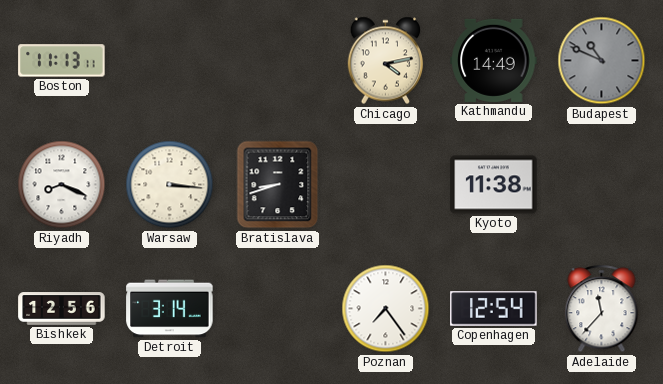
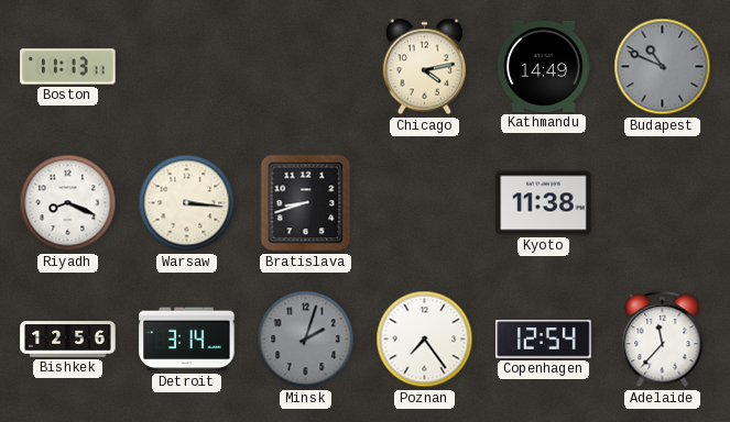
Minsk: none -> 2:03 (306, 340)
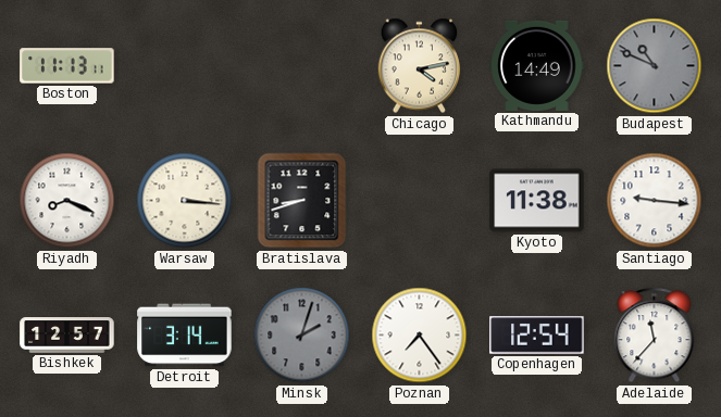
Santiago: none -> 9:16 (655, 201)
Bishkek: 12:56 -> 12:57 (67, 336)
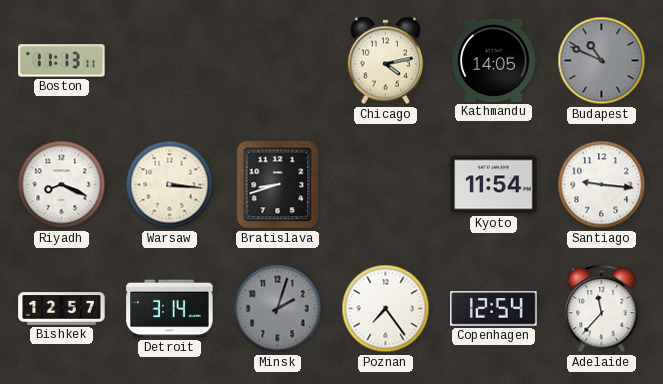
Kathmandu: 14:49 -> 14:05 (494, 60)
Kyoto: 11:38 -> 11:54 (494, 185)
